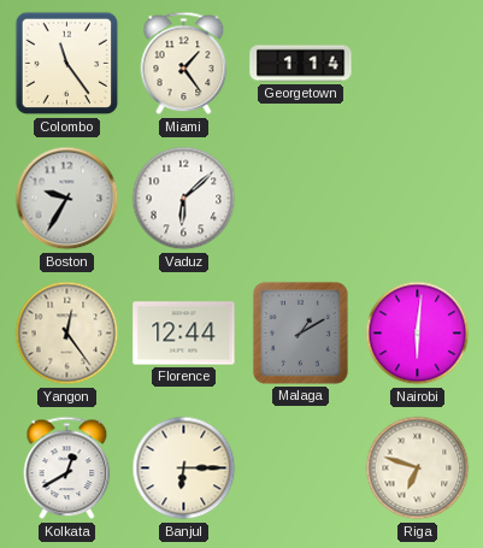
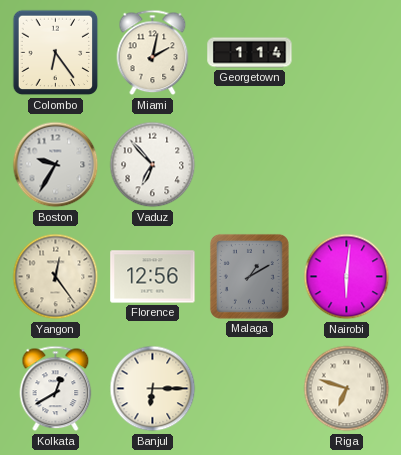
Colombo: 11:24 -> 6:24 (56, 53)
Miami: 1:24 -> 2:02 (153, 53)
Vaduz: 6:08 -> 6:53 (153, 165)
Florence: 12:44 -> 12:56 (153, 277)
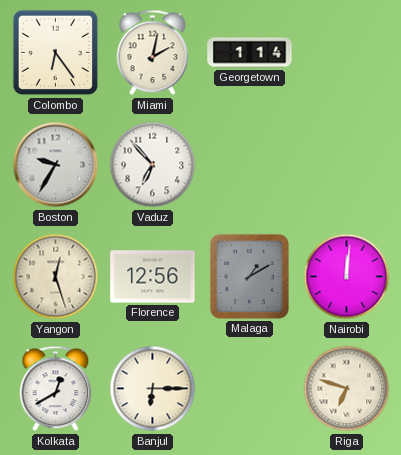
Yangon: 12:24 -> 12:27 (56, 277)
Nairobi: 6:01 -> 12:01 (347, 277)
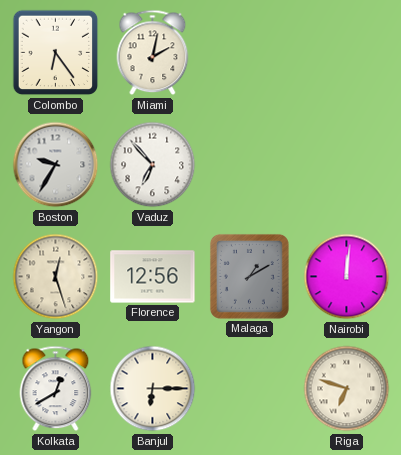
Georgetown: 1:14 -> none (250, 53)
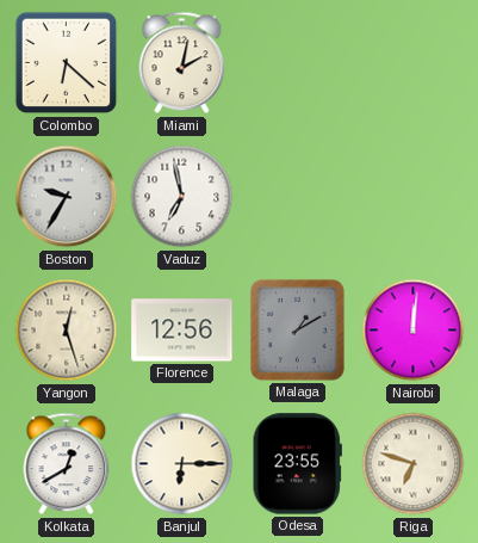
Colombo: 6:24 -> 6:22 (67, 63)
Vaduz: 6:53 -> 6:58 (182, 197)
Odesa: none -> 23:55 (297, 464)
